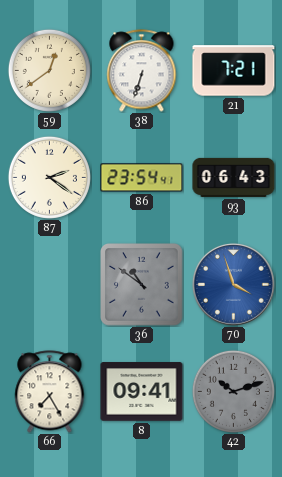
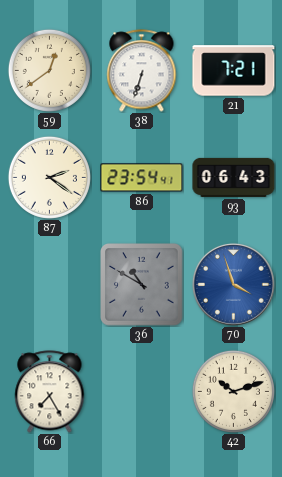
36: 10:51 -> 10:50 (142, 285)
8: 09:41 -> none (142, 392)
42 dial: grey -> cream (233, 391)
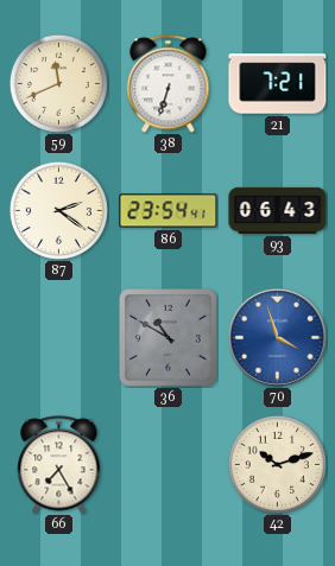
59: 12:39 -> 11:41 (58, 83)
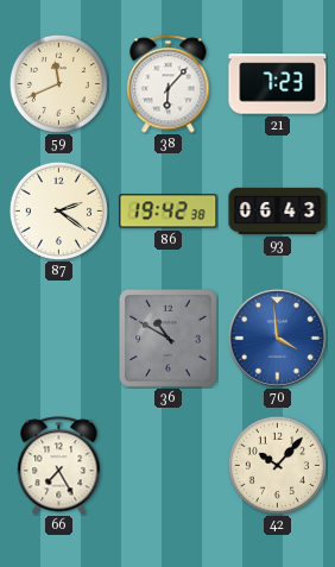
38: 6:33 -> 6:07 (169, 84)
21: 7:21 -> 7:23 (278, 84)
86: 23:54 -> 19:42 (169, 212)
70: 3:57 -> 3:59 (277, 338)
42: 10:12 -> 10:07 (277, 465)
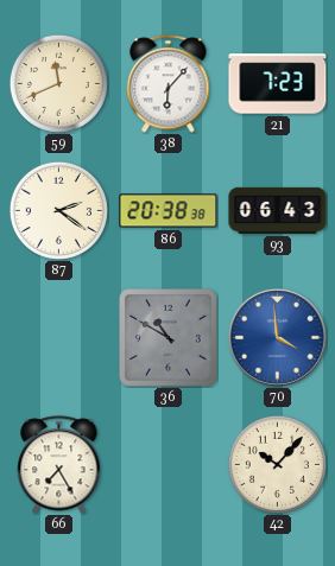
86: 19:42 -> 20:38 (169, 211)
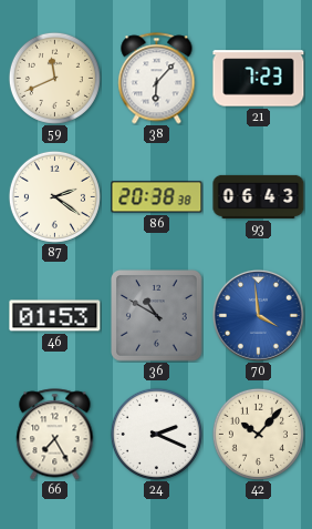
46: none -> 01:53 (55, 316)
24: none -> 2:19 (156, 434)
